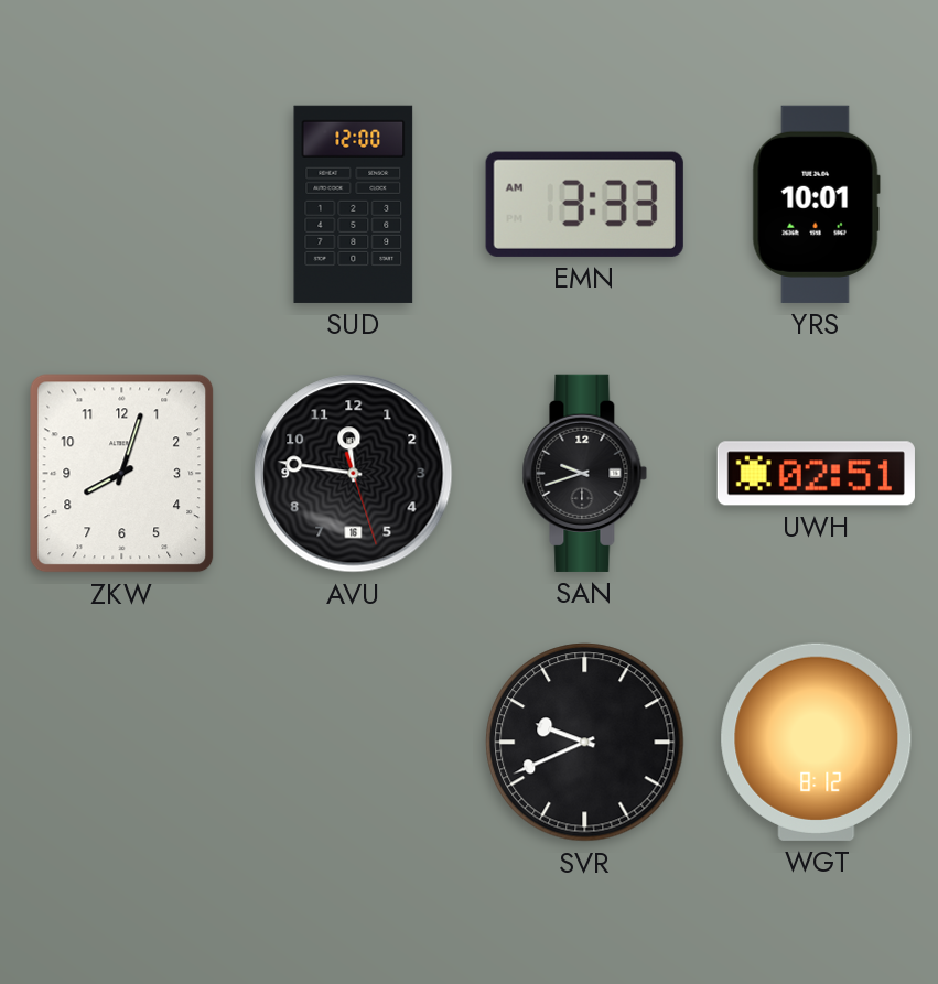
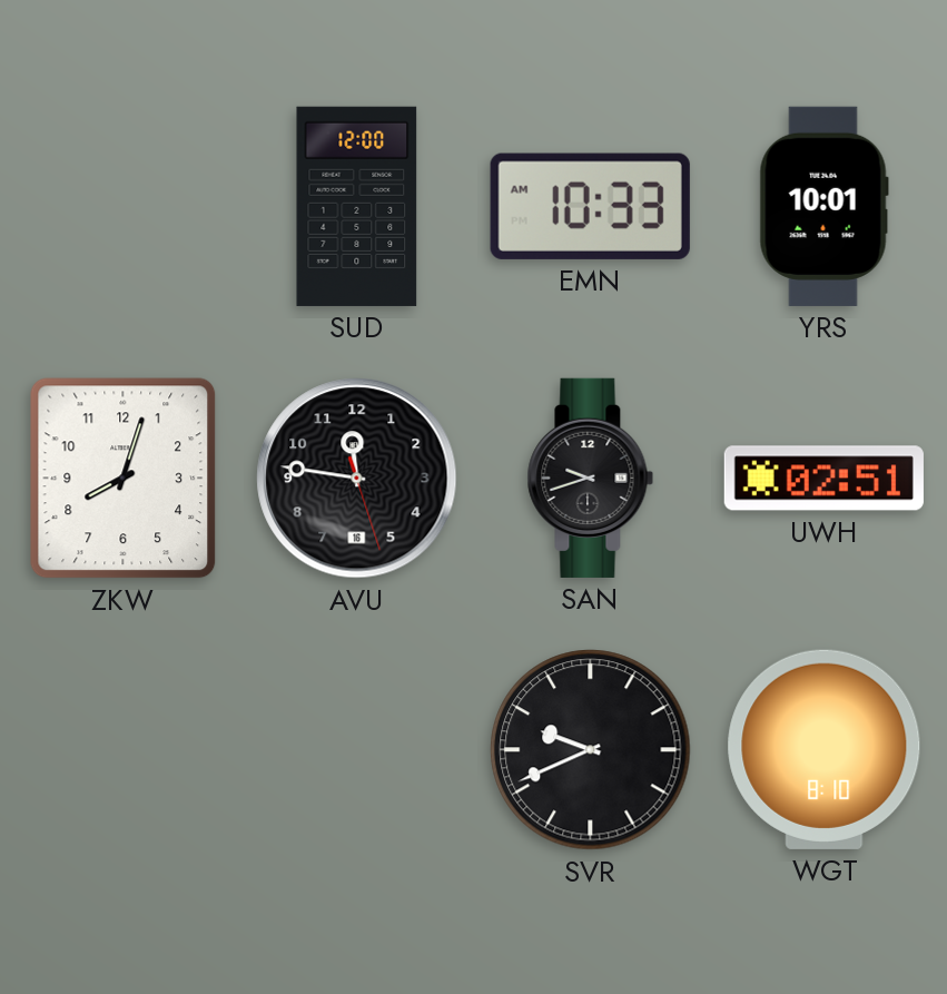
EMN: 3:33 -> 10:33 (590, 206)
WGT: 8:12 -> 8:10 (825, 749)
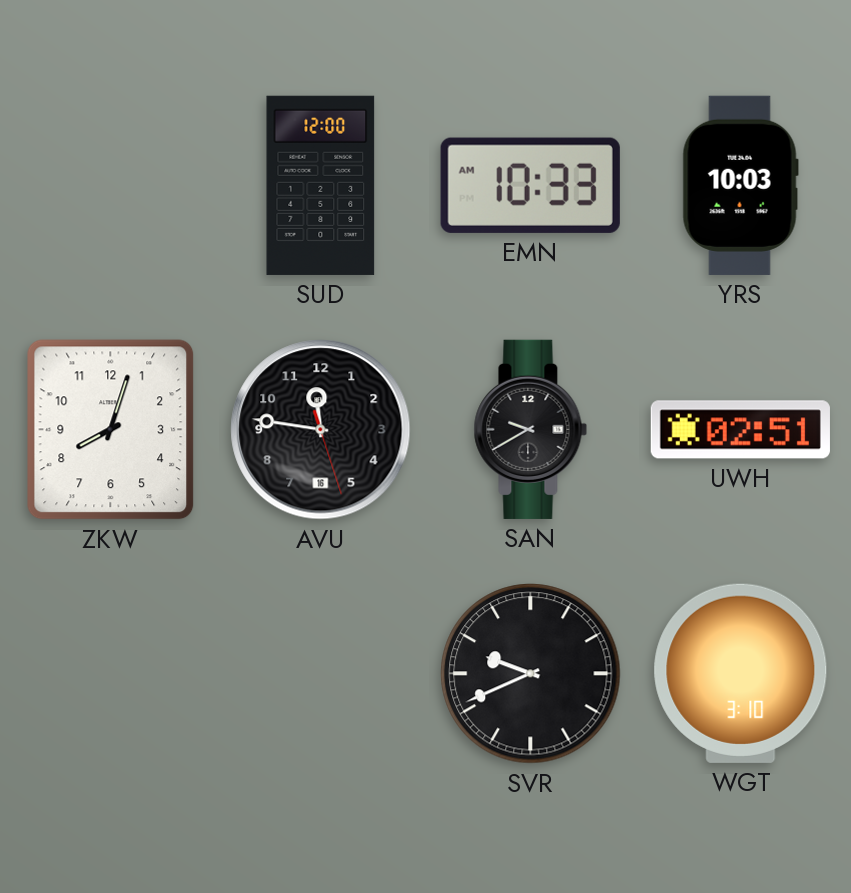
YRS: 10:01 -> 10:03 (740, 185)
SAN: 9:42 -> 9:40 (531, 429)
WGT: 8:10 -> 3:10 (741, 673)
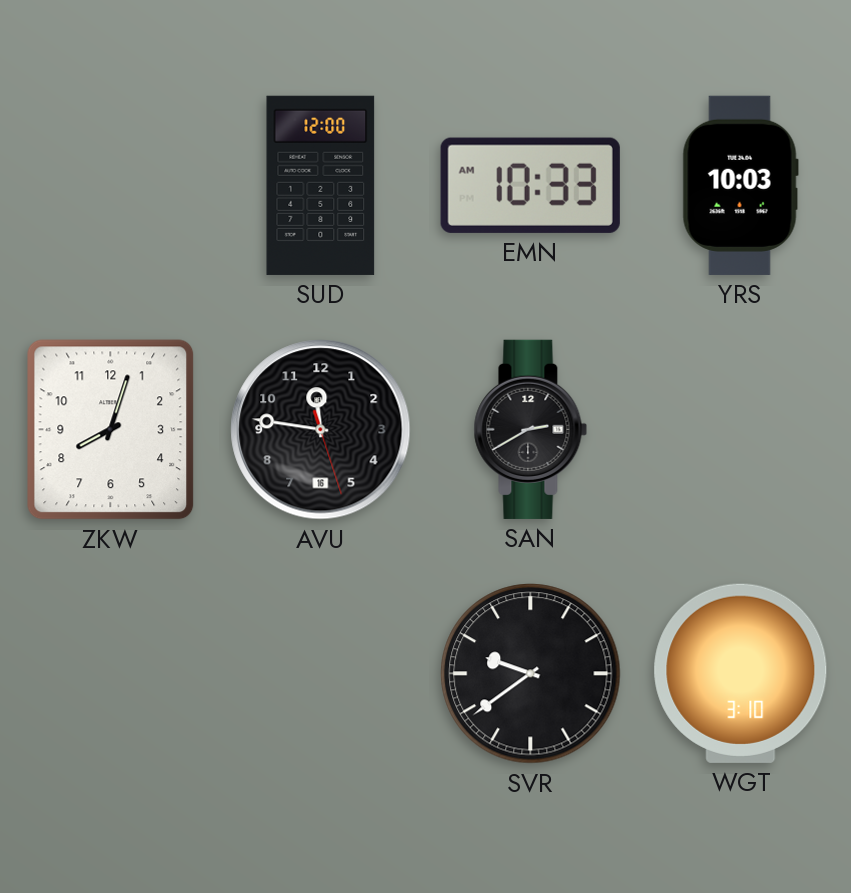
SAN: 9:40 -> 2:40 (531, 429)
UWH: 02:51 -> none (740, 430)
SVR: 9:41 -> 9:39 (531, 674)
